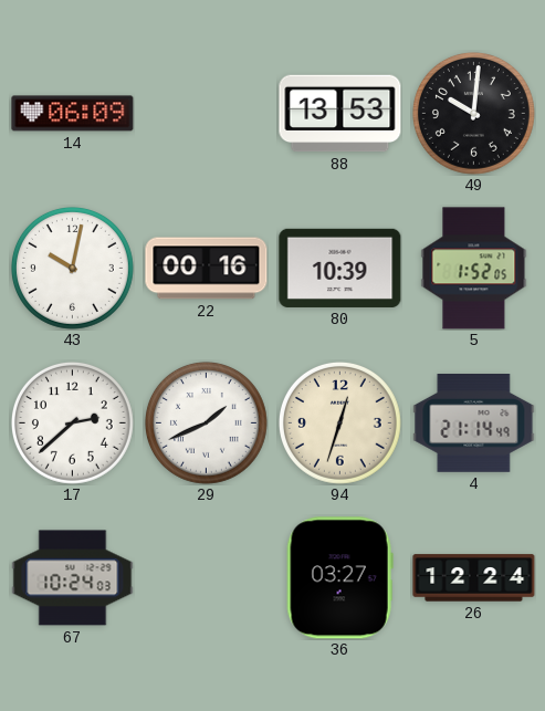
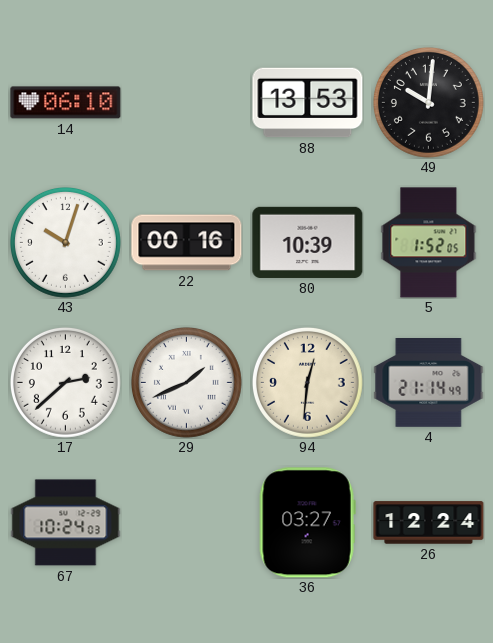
14: 06:09 -> 06:10 (66, 103)
43: 10:02 -> 10:03 (65, 242)
94: 12:33 -> 12:31 (307, 382)
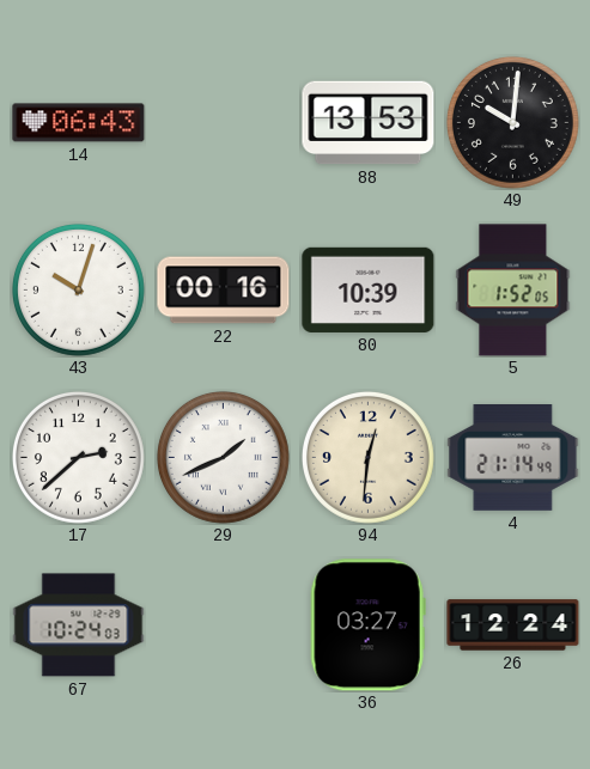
14: 06:10 -> 06:43 (79, 123)
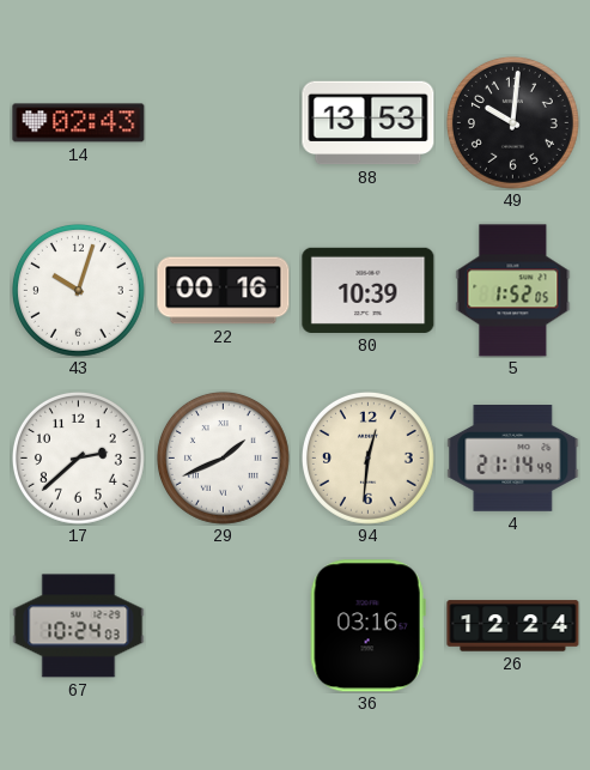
14: 06:43 -> 02:43 (79, 123)
36: 03:27 -> 03:16 (367, 626)
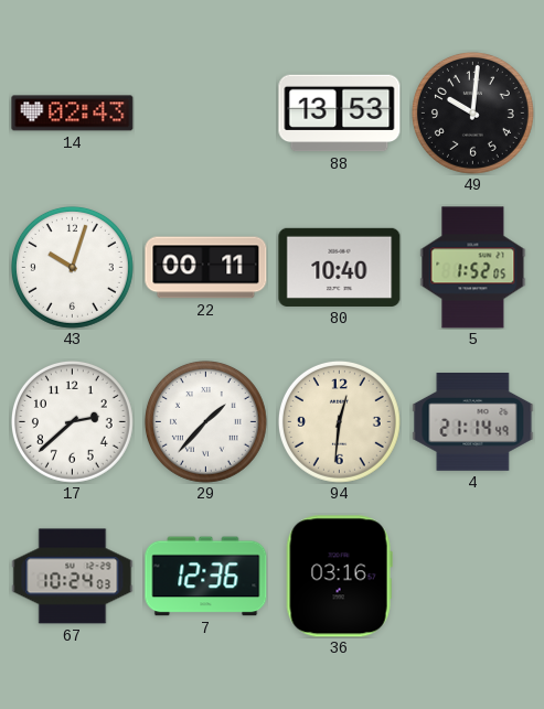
22: 00:16 -> 00:11 (206, 268)
80: 10:39 -> 10:40 (340, 267)
29: 1:41 -> 1:37 (205, 421)
7: none -> 12:36 (206, 577)
26: 12:24 -> none (513, 626)
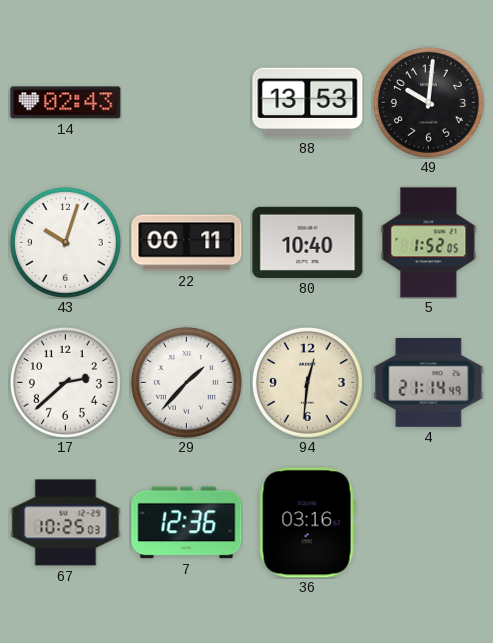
67: 10:24 -> 10:25 (66, 523)
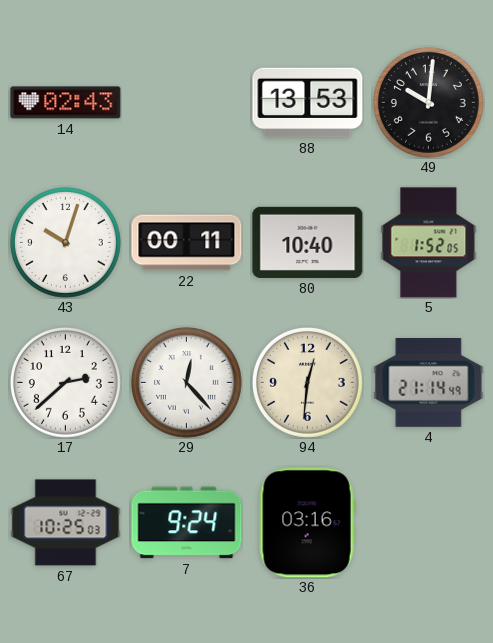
29: 1:37 -> 12:23 (186, 382)
7: 12:36 -> 9:24 (187, 523)
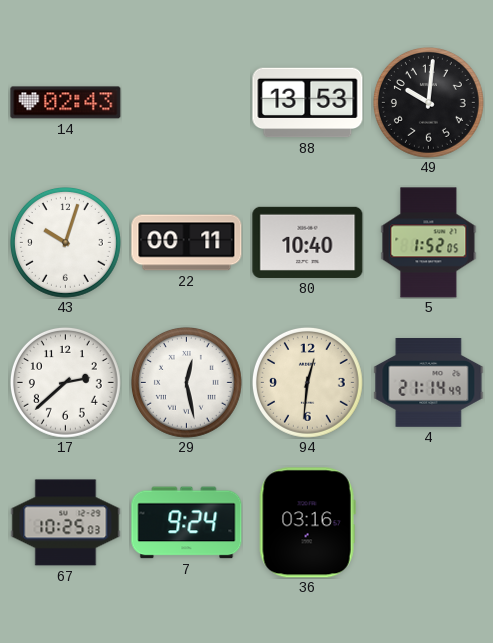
29: 12:23 -> 12:28 (186, 382)
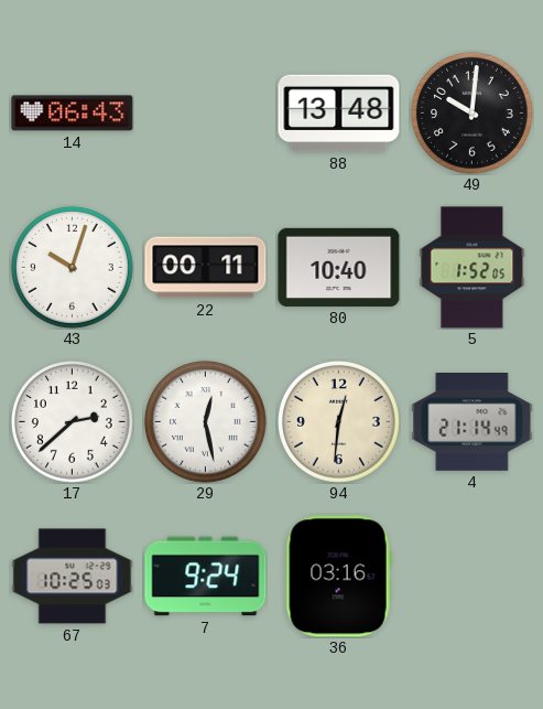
14: 02:43 -> 06:43 (73, 114)
88: 13:53 -> 13:48 (339, 114)
